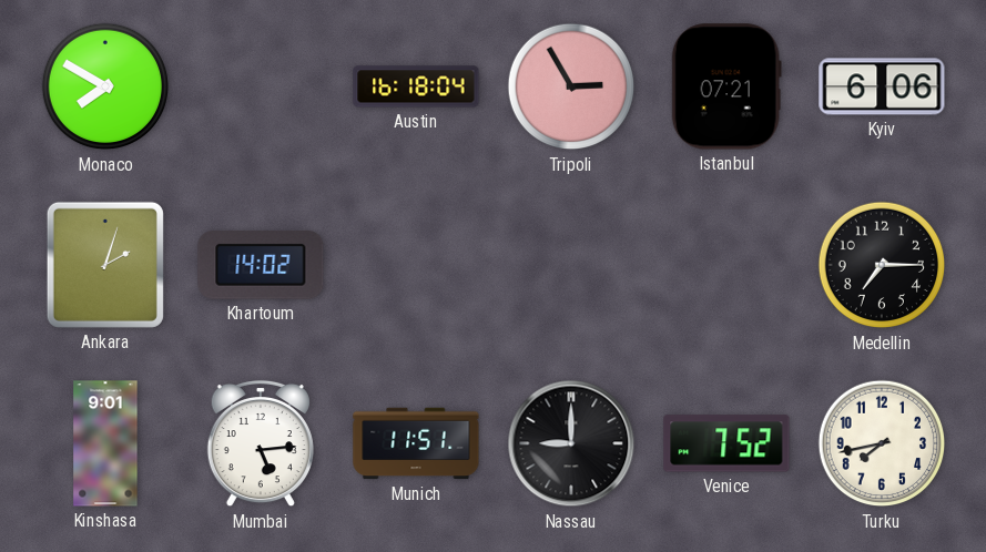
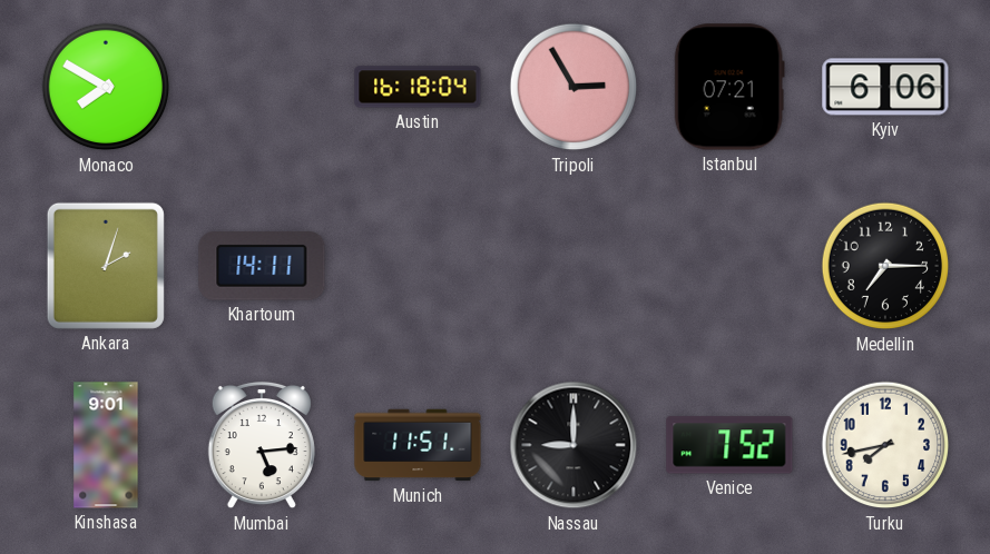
Khartoum: 14:02 -> 14:11 (262, 267)
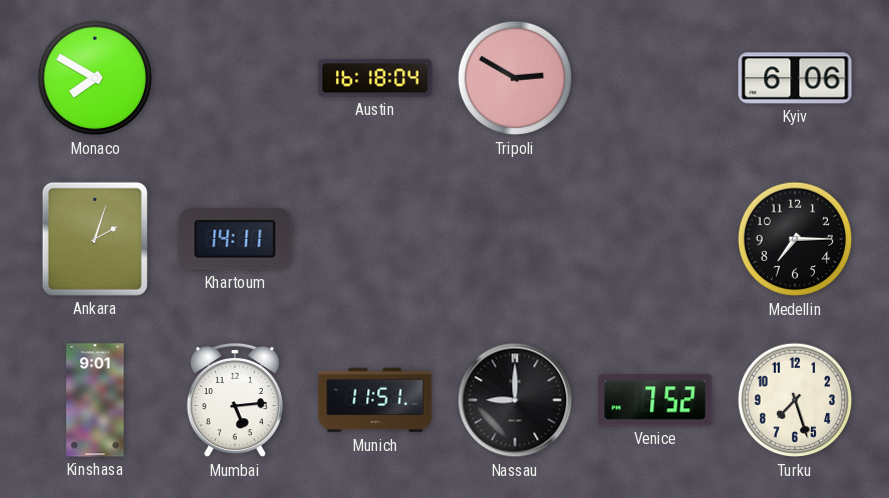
Tripoli: 2:55 -> 2:50 (515, 78)
Istanbul: 07:21 -> none (729, 87)
Turku: 7:43 -> 7:27 (795, 400)
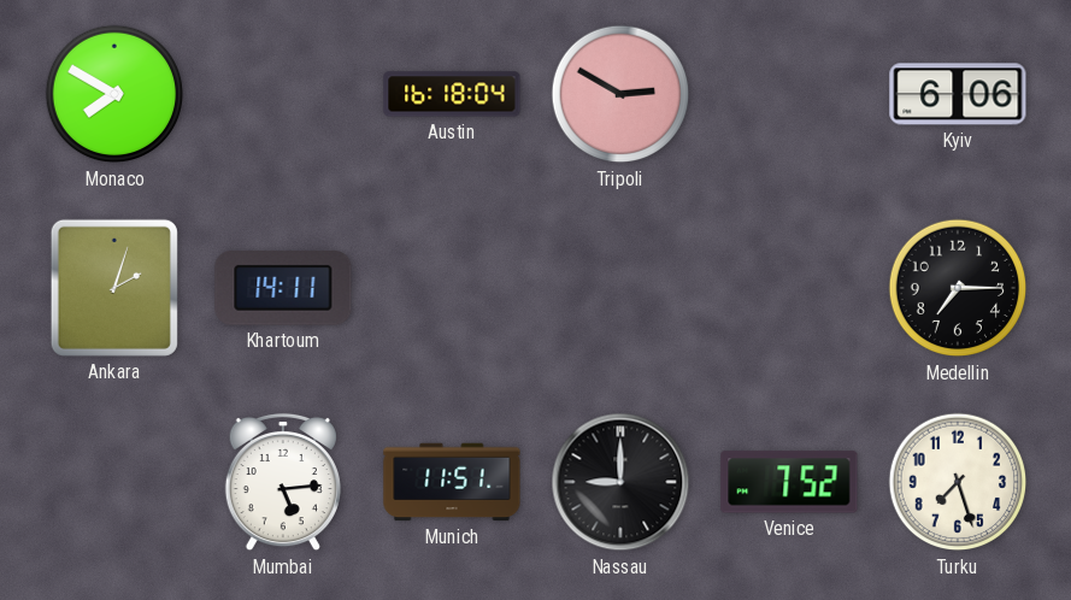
Kinshasa: 9:01 -> none (95, 400)
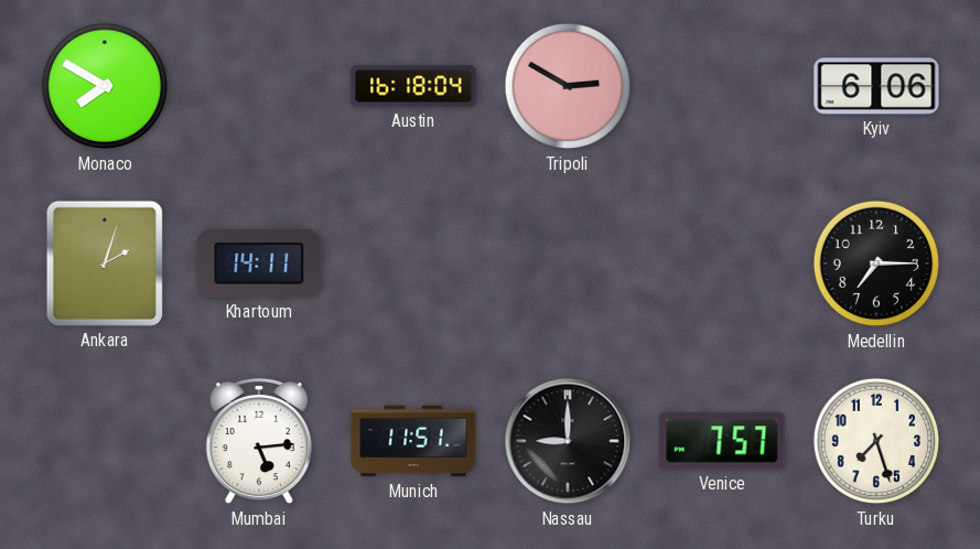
Venice: 7:52 -> 7:57 (722, 441)
